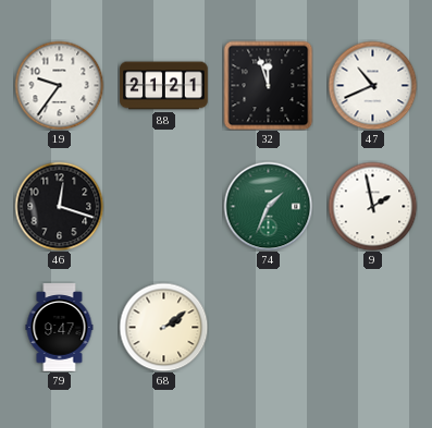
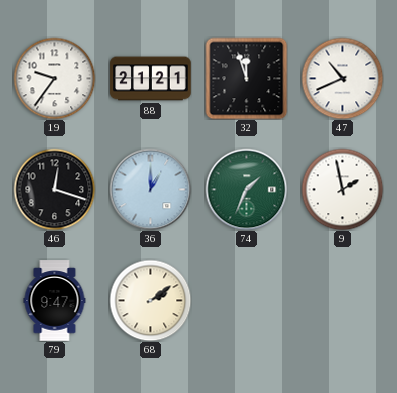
36: none -> 1:00 (150, 189)
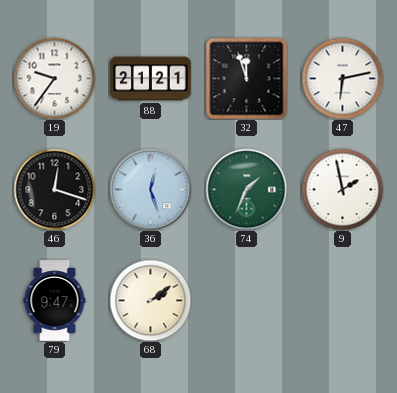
47: 10:41 -> 6:13 (342, 78)
36: 1:00 -> 12:27 (150, 189)
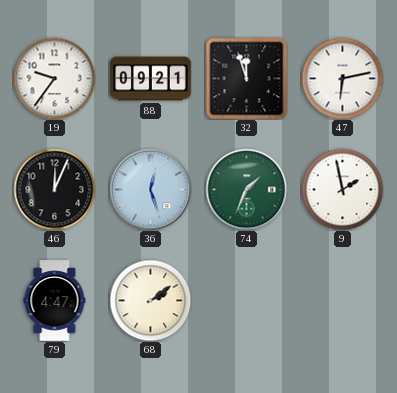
88: 21:21 -> 09:21 (151, 79)
46: 12:18 -> 12:04 (54, 189)
79: 9:47 -> 4:47 (55, 301)
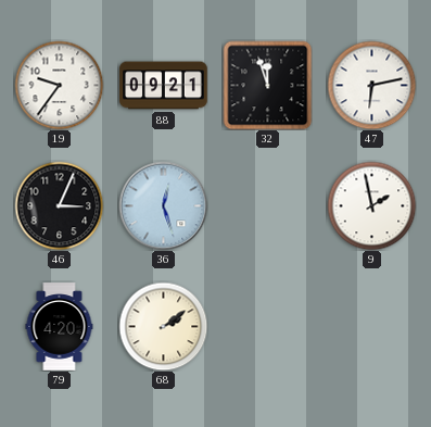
46: 12:04 -> 3:04 (59, 205)
74: 1:34 -> none (246, 189)
79: 4:47 -> 4:20 (60, 327)
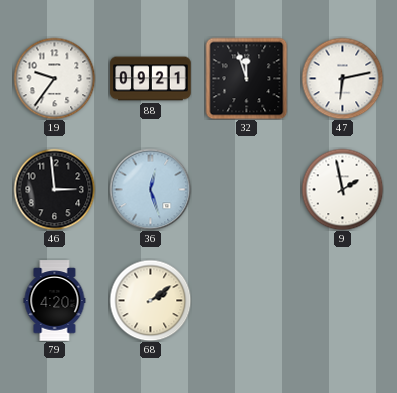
46: 3:04 -> 2:59 (54, 189)
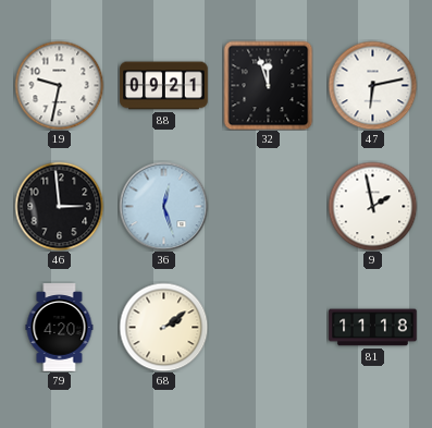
19: 9:36 -> 9:32 (59, 85)
81: none -> 11:18 (373, 328)
